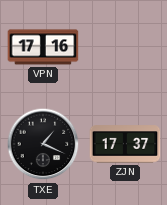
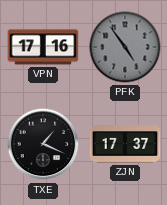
PFK: none -> 4:54 (125, 47)
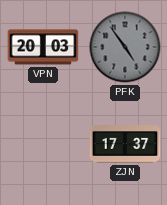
VPN: 17:16 -> 20:03 (43, 47)
TXE: 1:19 -> none (43, 144)
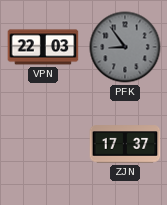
VPN: 20:03 -> 22:03 (43, 47)
PFK: 4:54 -> 8:54 (125, 47)
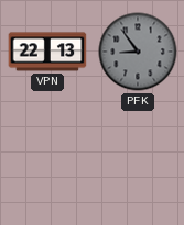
VPN: 22:03 -> 22:13 (47, 52)
ZJN: 17:37 -> none (125, 144)
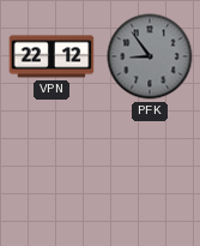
VPN: 22:13 -> 22:12 (51, 56)
